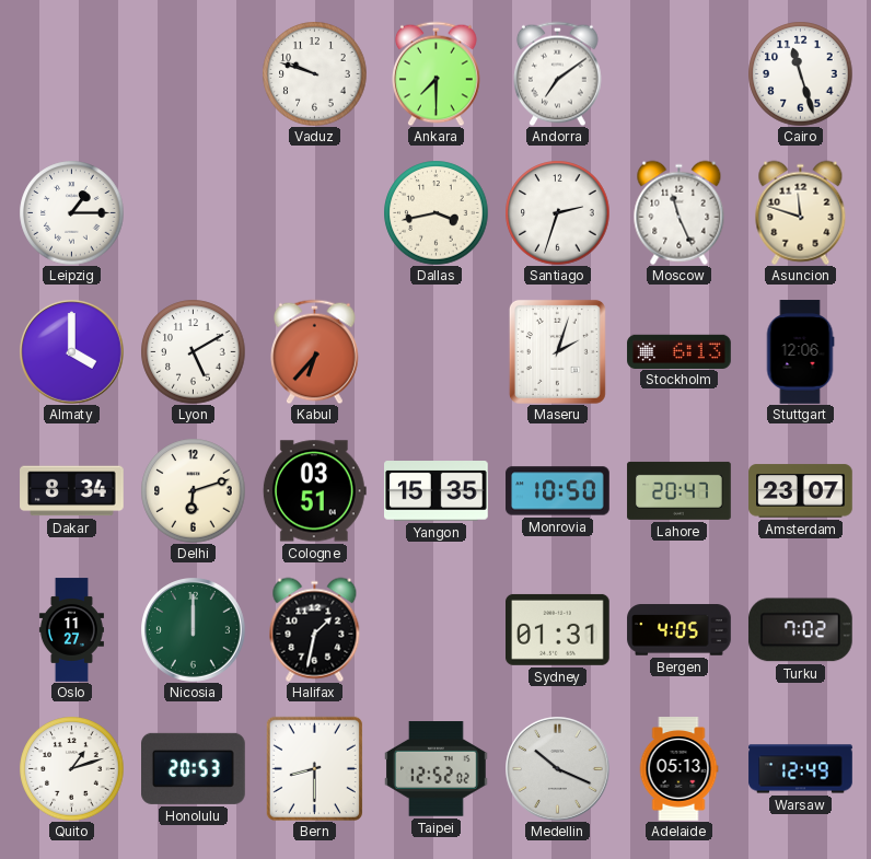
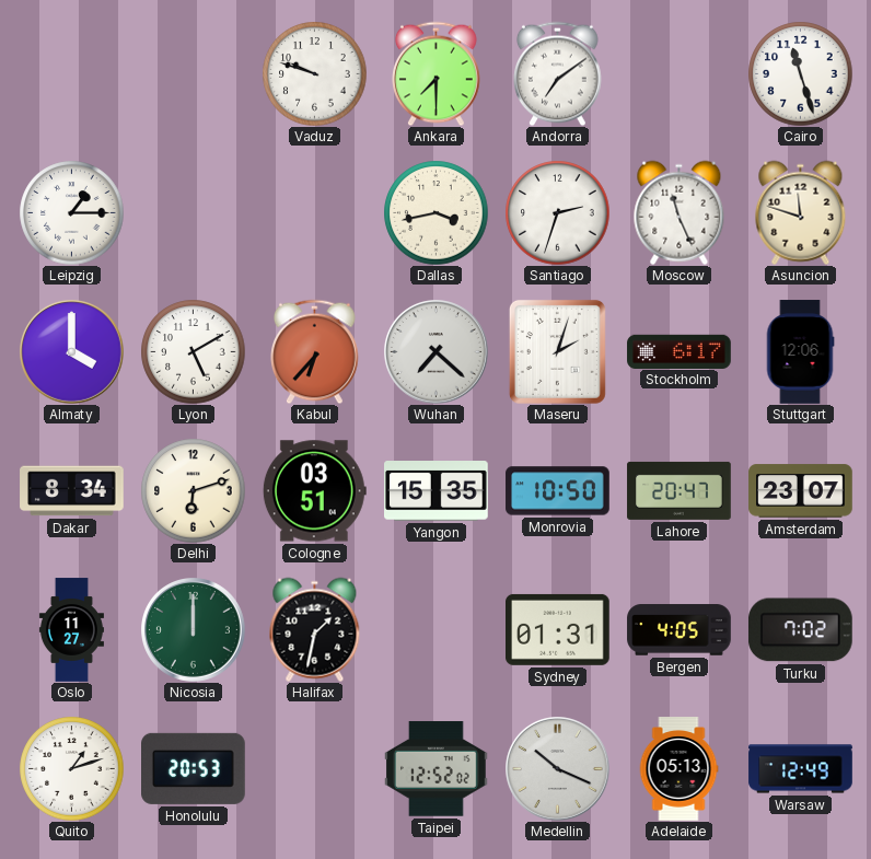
Wuhan: none -> 7:22 (437, 352)
Stockholm: 6:13 -> 6:17 (680, 351)
Bern: 8:30 -> none (314, 768)
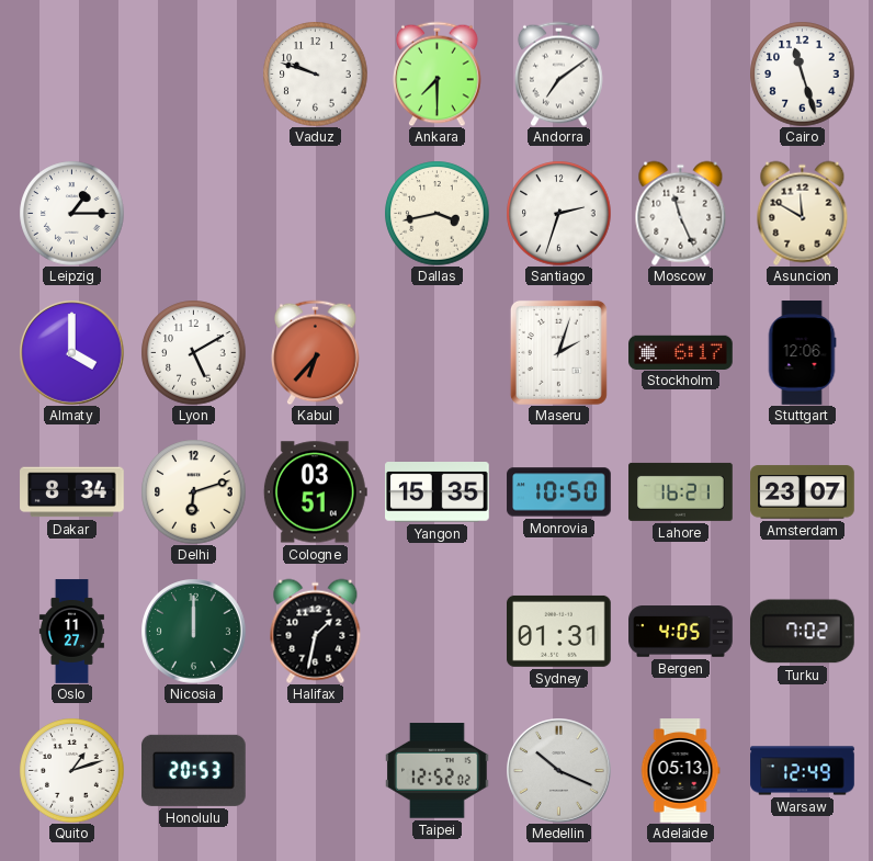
Asuncion: 11:48 -> 11:50 (803, 213)
Wuhan: 7:22 -> none (437, 352)
Lahore: 20:47 -> 16:21 (681, 491)
